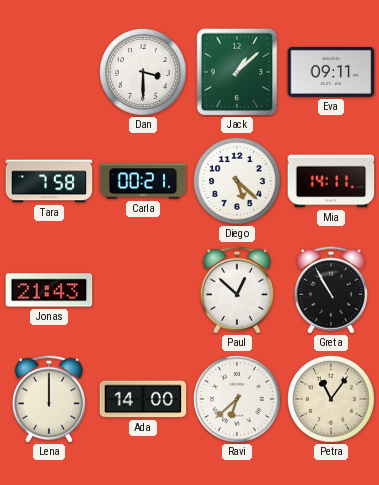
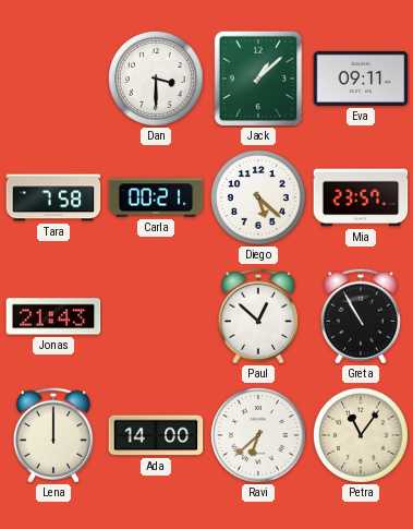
Mia: 14:11 -> 23:57 (361, 197)
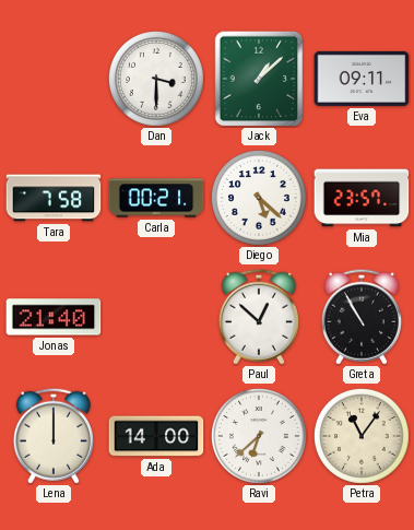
Jonas: 21:43 -> 21:40 (54, 317)
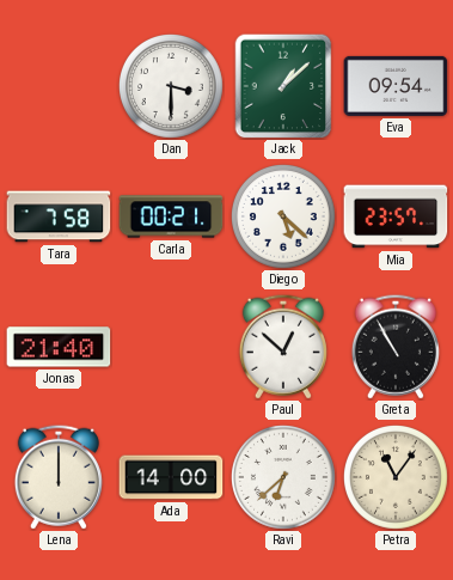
Eva: 09:11 -> 09:54 (396, 86)
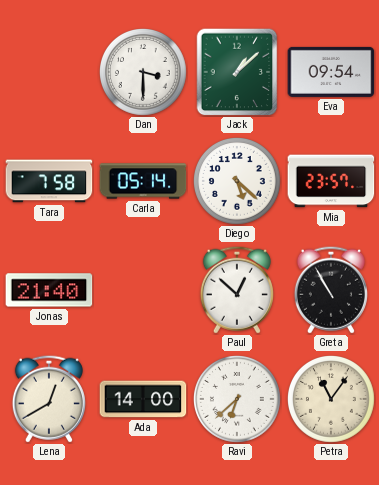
Carla: 00:21 -> 05:14 (143, 181)
Lena: 12:00 -> 12:40 (49, 399)
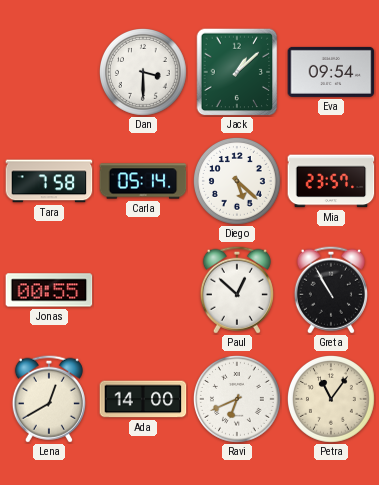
Jonas: 21:40 -> 00:55 (49, 290)
Ravi: 6:38 -> 6:41 (238, 400)
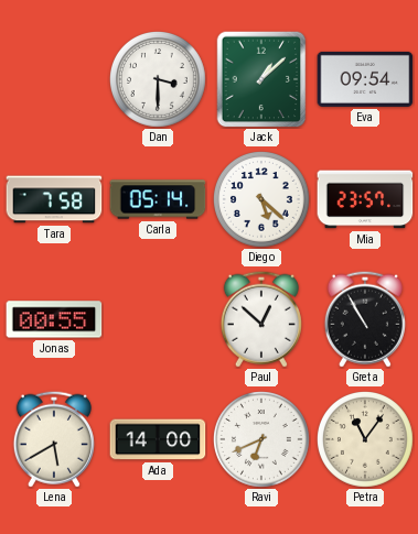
Lena: 12:40 -> 5:40 (54, 439)
